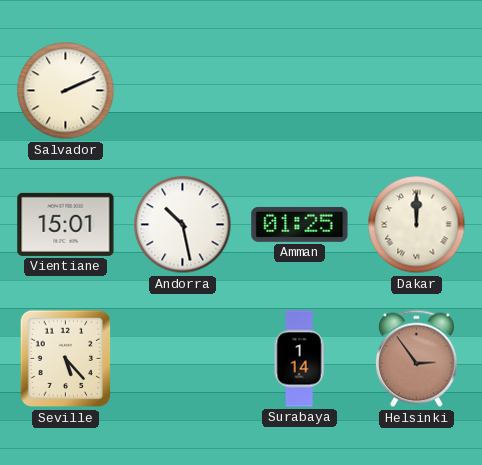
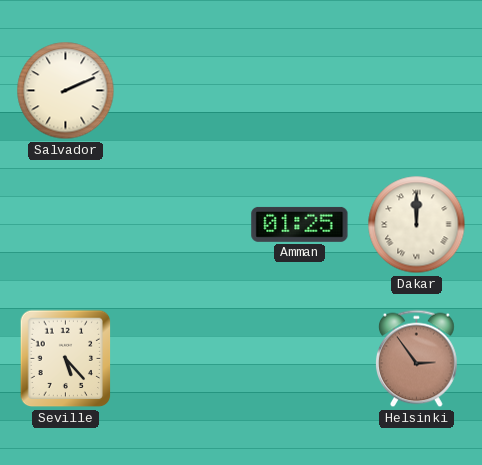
Vientiane: 15:01 -> none (66, 224)
Andorra: 10:28 -> none (183, 225)
Surabaya: 1:14 -> none (299, 359)
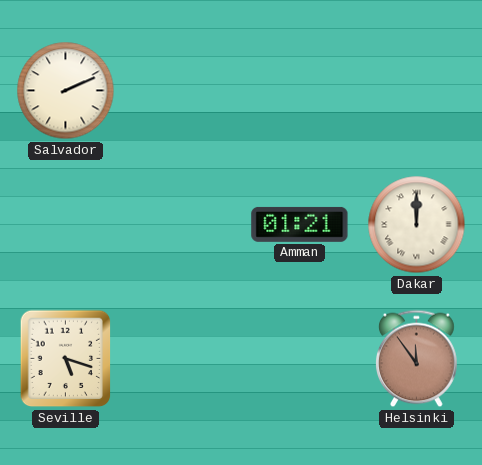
Amman: 01:25 -> 01:21 (300, 224)
Seville: 5:23 -> 5:18 (66, 359)
Helsinki: 2:54 -> 11:54 (417, 359)
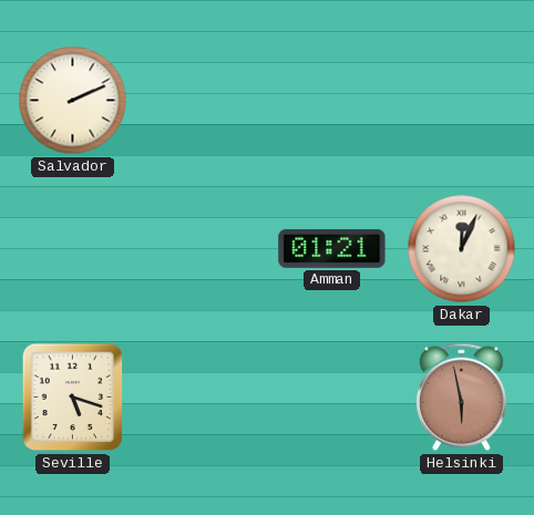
Dakar: 12:00 -> 12:04 (462, 249)
Helsinki: 11:54 -> 5:58 (462, 398)
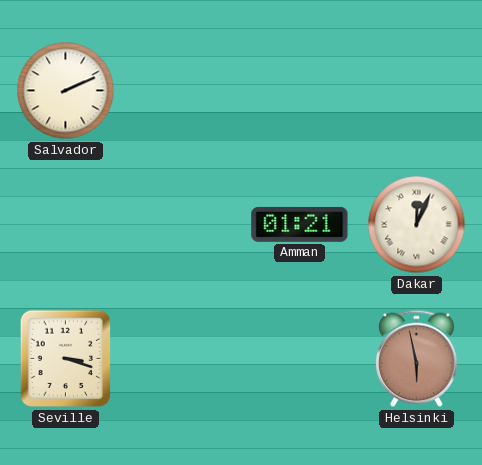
Seville: 5:18 -> 3:18 (66, 359)
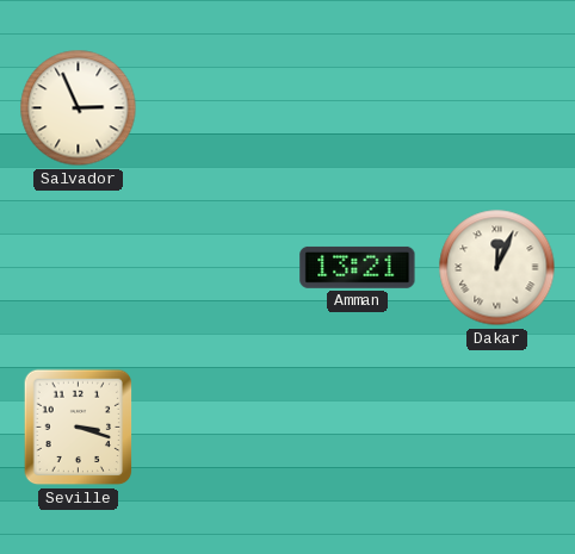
Salvador: 2:11 -> 2:56 (79, 108)
Amman: 01:21 -> 13:21 (358, 267)
Helsinki: 5:58 -> none (417, 359)
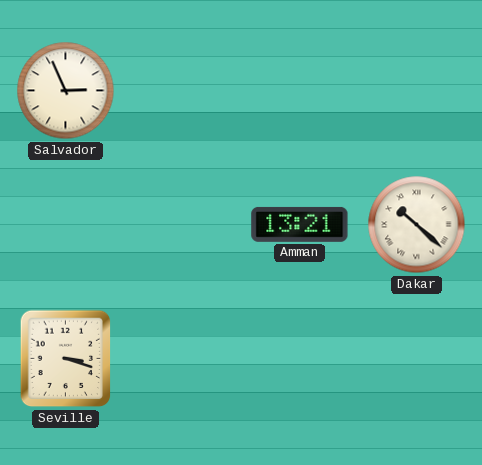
Dakar: 12:04 -> 10:22 (417, 225)
